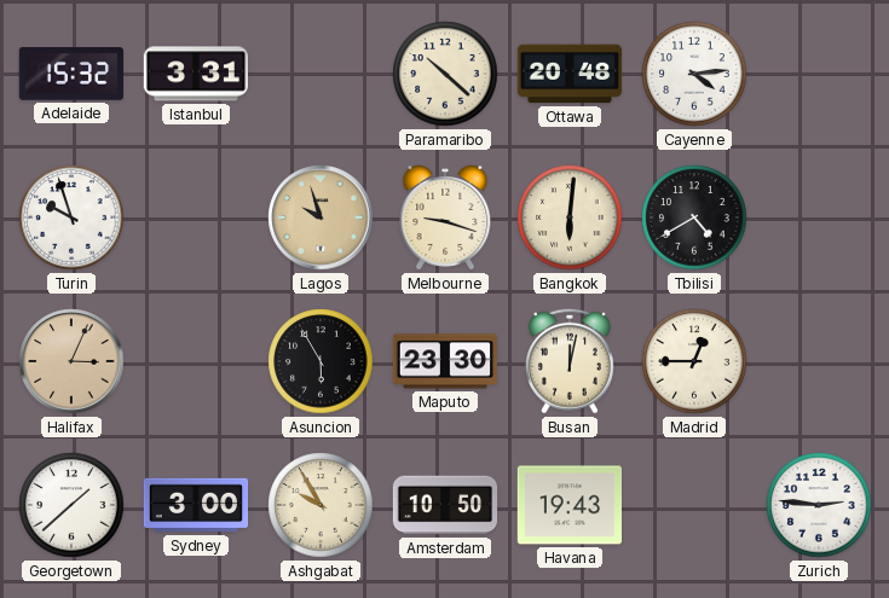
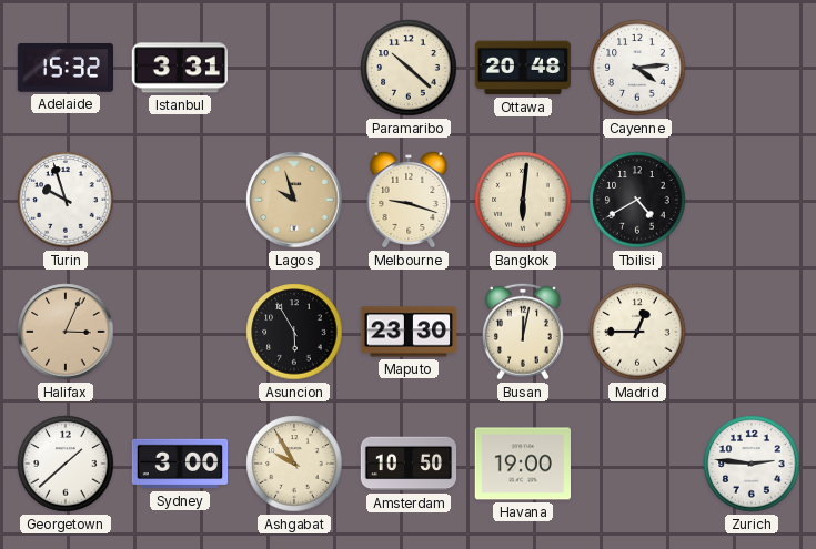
Havana: 19:43 -> 19:00 (522, 464)
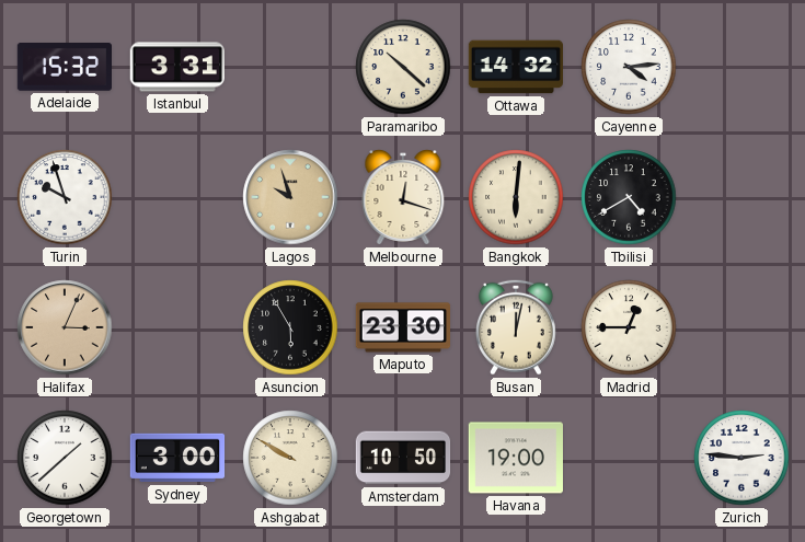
Ottawa: 20:48 -> 14:32 (515, 67)
Melbourne: 9:18 -> 12:18 (403, 198)
Ashgabat: 9:55 -> 9:50 (290, 458)
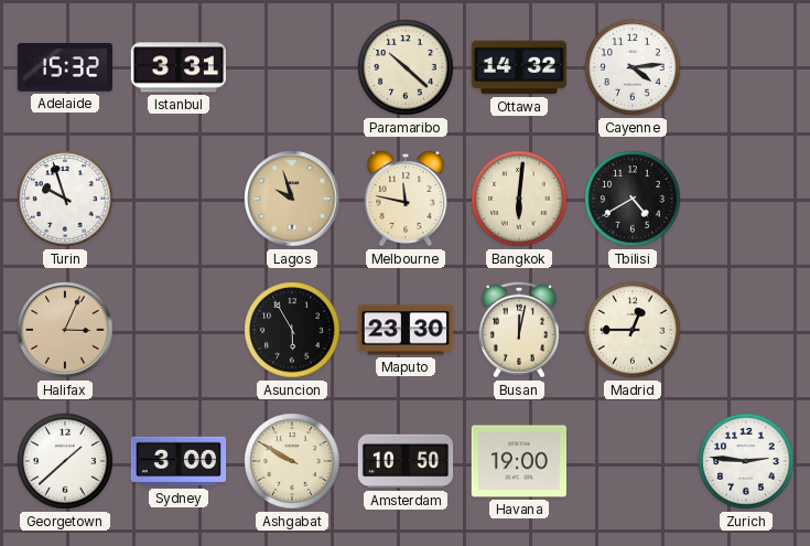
Melbourne: 12:18 -> 11:47 (406, 200)
